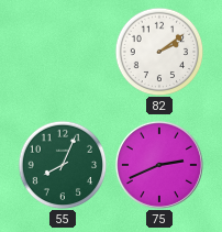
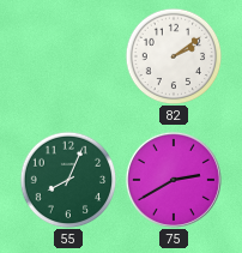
75: 2:41 -> 2:40 (174, 180)
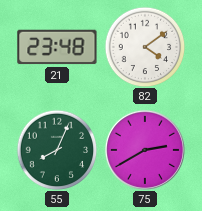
21: none -> 23:48 (57, 47)
82: 2:09 -> 4:09 (145, 47)
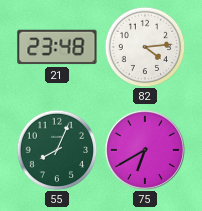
82: 4:09 -> 4:14 (145, 47)
75: 2:40 -> 6:40 (145, 150)
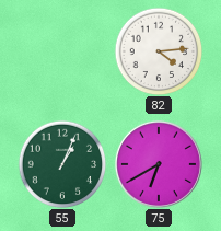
21: 23:48 -> none (57, 47)
55: 8:04 -> 1:04 (62, 164)
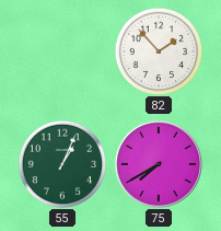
82: 4:14 -> 1:53 (159, 51)
75: 6:40 -> 7:40 (159, 164)
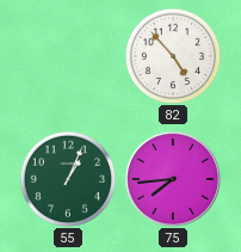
82: 1:53 -> 4:53 (173, 56)
75: 7:40 -> 7:44 (173, 179)
